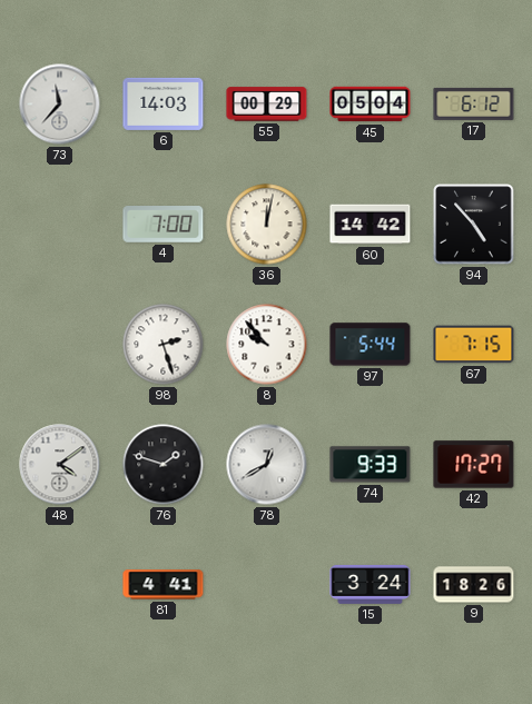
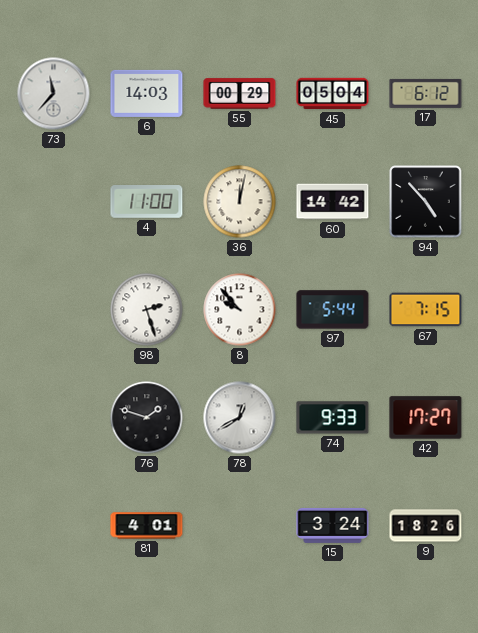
4: 7:00 -> 11:00 (147, 202)
48: 4:09 -> none (60, 465)
81: 4:41 -> 4:01 (147, 526)
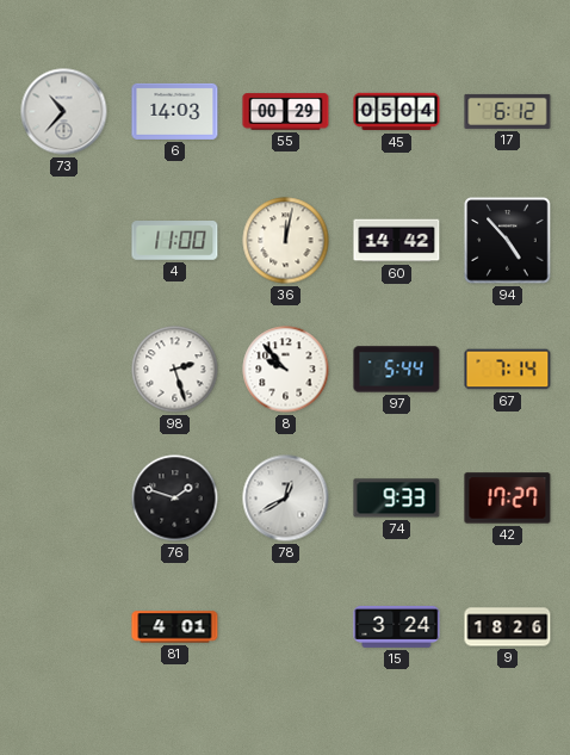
73: 11:37 -> 10:37 (64, 112)
67: 7:15 -> 7:14 (508, 370)
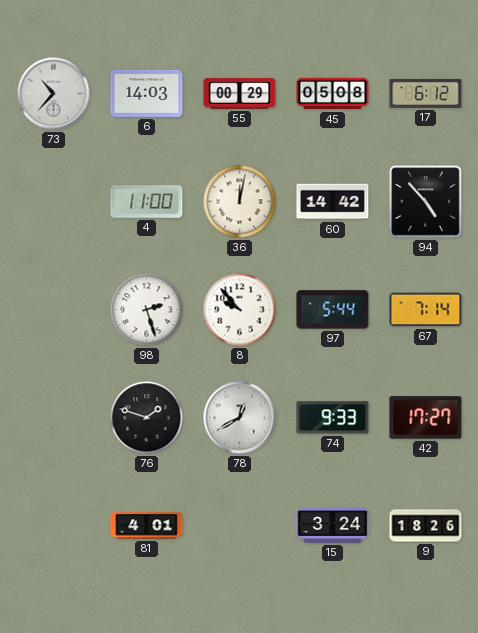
45: 05:04 -> 05:08 (333, 94)
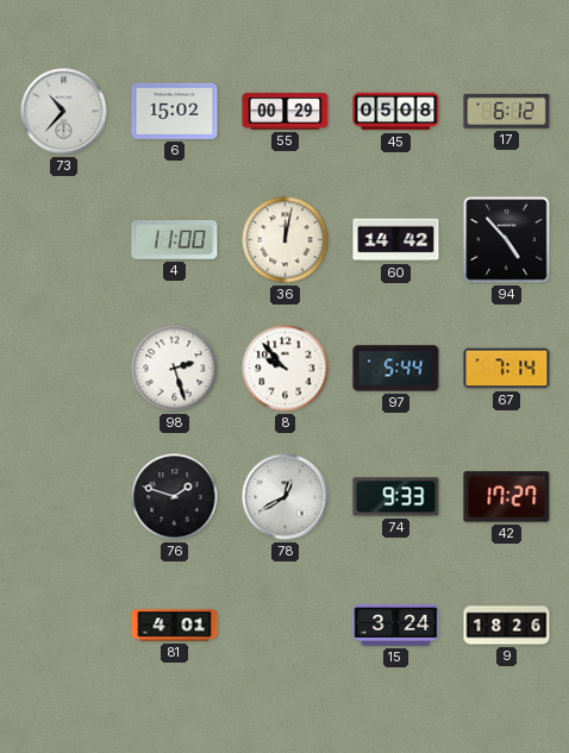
6: 14:03 -> 15:02 (175, 111)
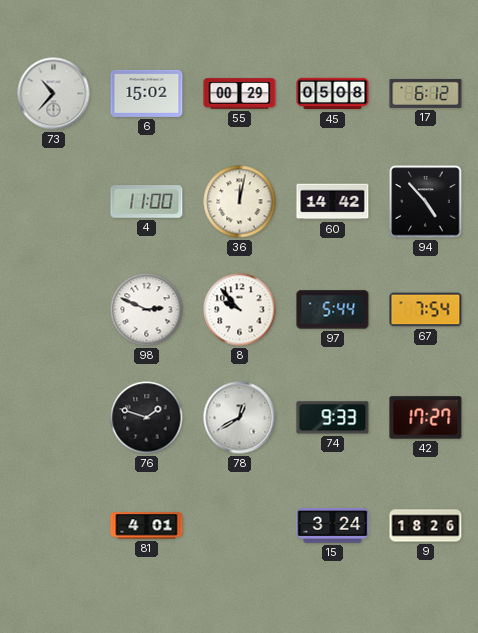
98: 2:27 -> 2:49 (147, 310)
67: 7:14 -> 7:54 (426, 310)
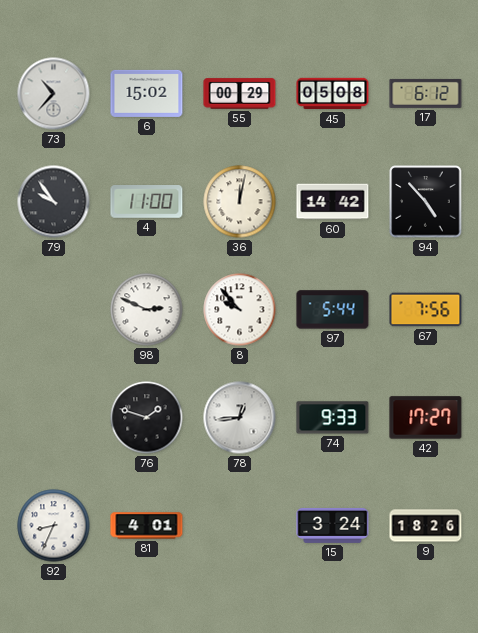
79: none -> 9:54 (54, 202)
67: 7:54 -> 7:56 (426, 310)
78: 12:40 -> 12:44 (240, 418)
92: none -> 8:34 (54, 526)
